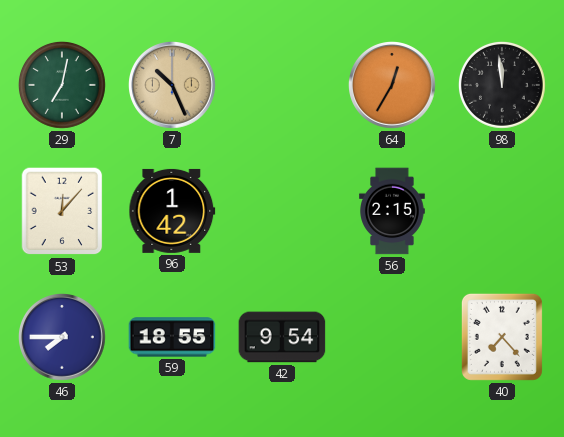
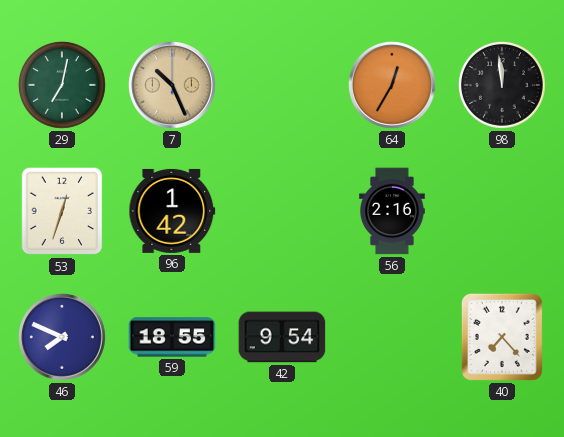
53: 12:07 -> 12:33 (62, 211)
56: 2:15 -> 2:16 (392, 211)
46: 7:45 -> 7:49 (63, 338)
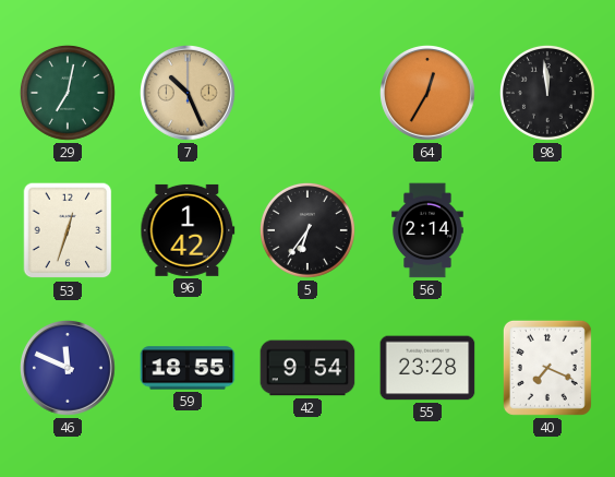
5: none -> 6:36 (307, 230)
56: 2:16 -> 2:14 (427, 230)
46: 7:49 -> 11:49 (69, 369)
55: none -> 23:28 (427, 368)
40: 7:23 -> 7:19 (547, 368)
